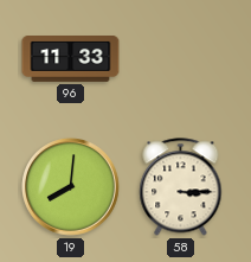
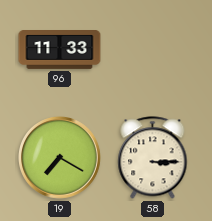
19: 8:01 -> 7:20 (60, 158)
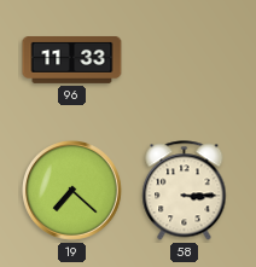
19: 7:20 -> 7:22 (72, 191)
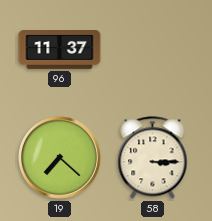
96: 11:33 -> 11:37 (60, 50)
